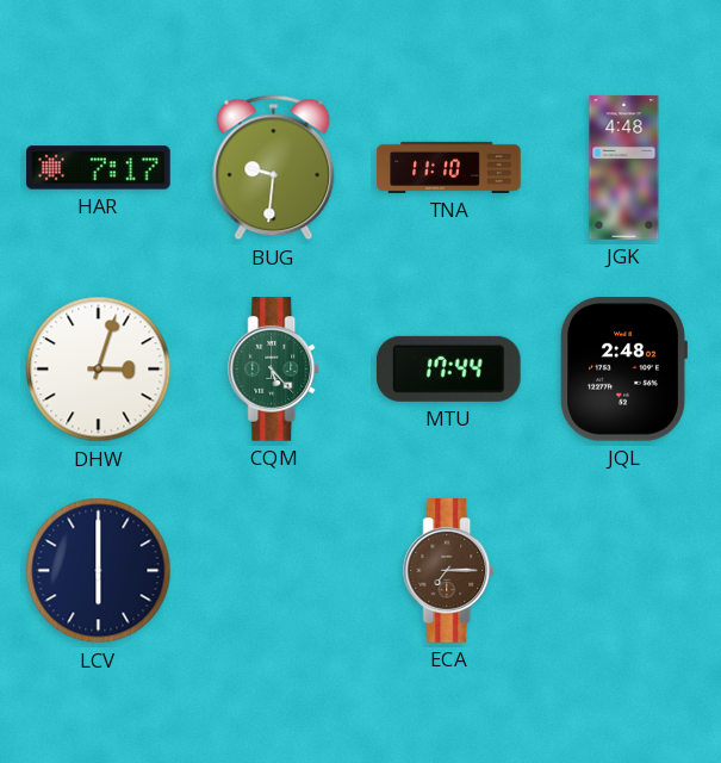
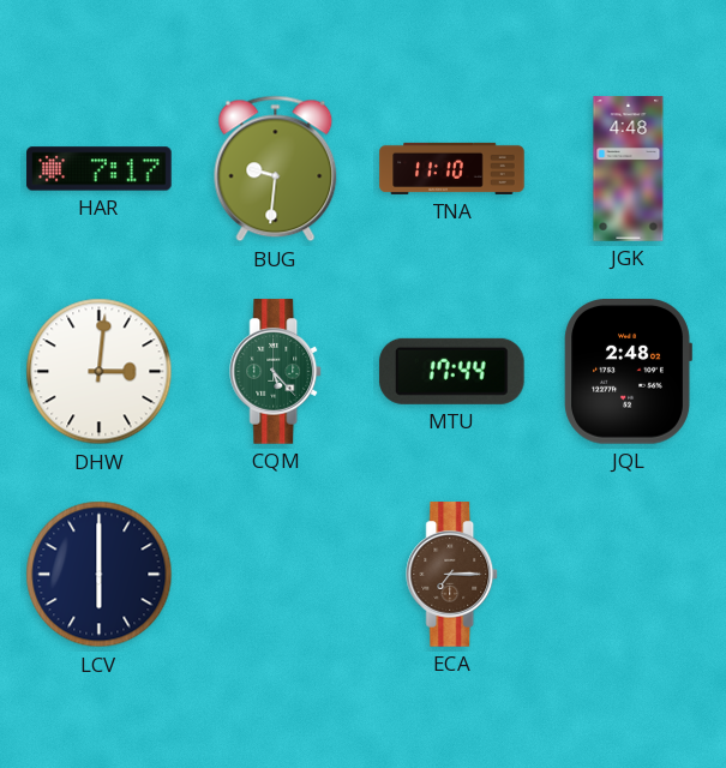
DHW: 3:03 -> 3:01 (100, 372)
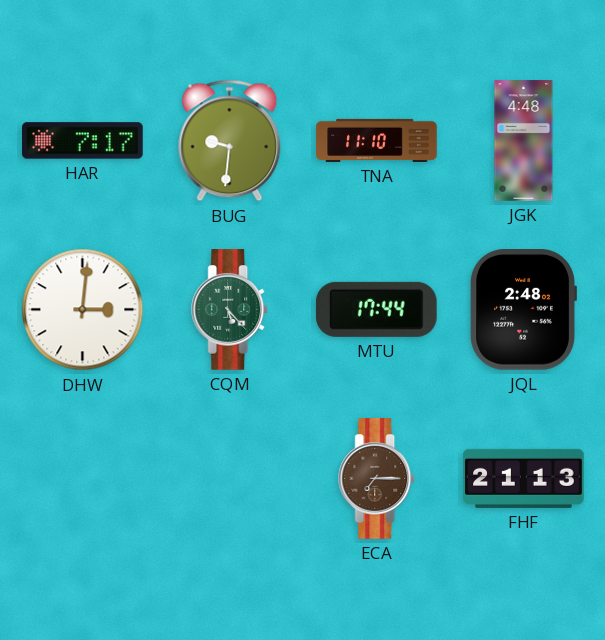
LCV: 6:00 -> none (100, 575)
FHF: none -> 21:13 (524, 478)
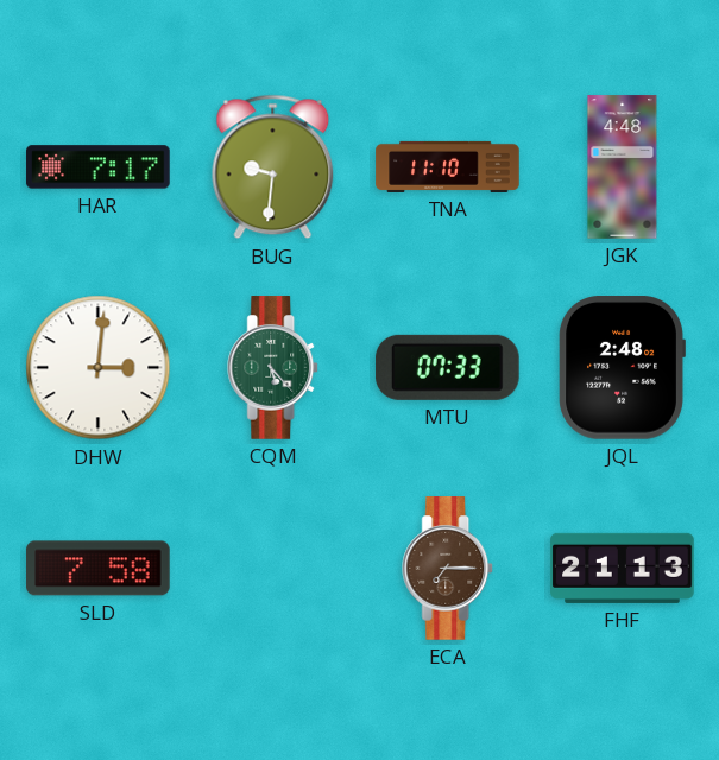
MTU: 17:44 -> 07:33 (448, 367)
SLD: none -> 7:58 (99, 569)
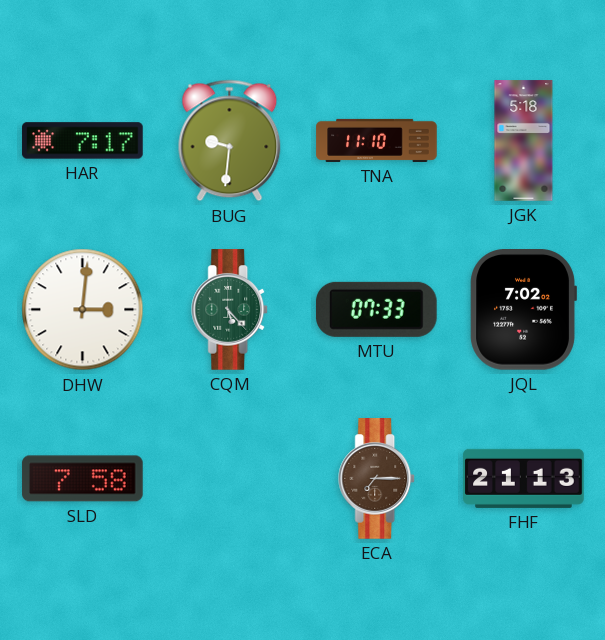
JGK: 4:48 -> 5:18 (524, 141)
JQL: 2:48 -> 7:02 (523, 310)
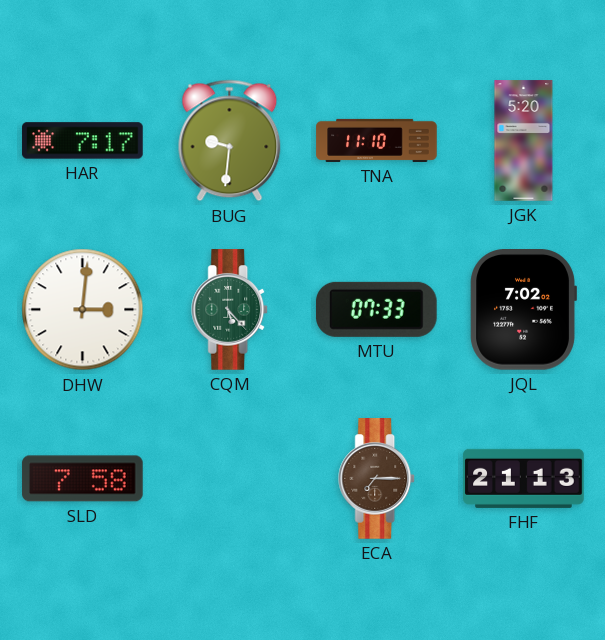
JGK: 5:18 -> 5:20 (524, 141)
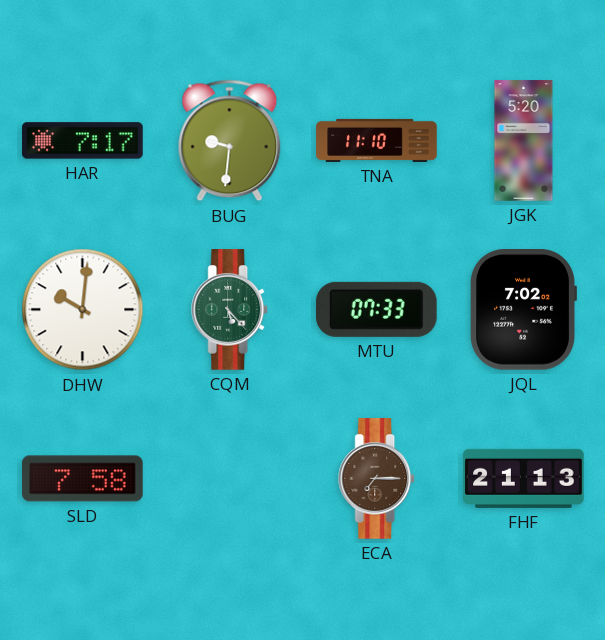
DHW: 3:01 -> 10:01 (83, 310)
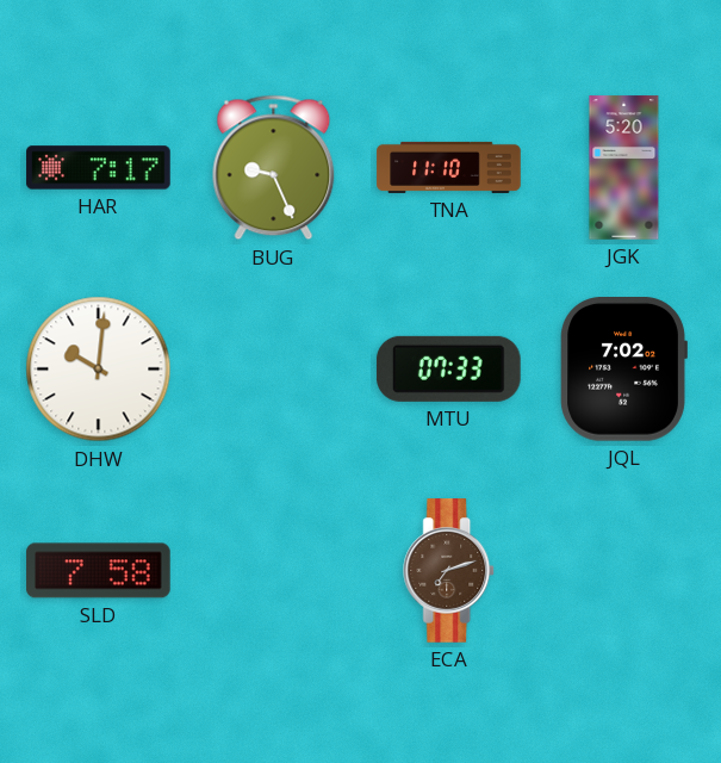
BUG: 9:31 -> 9:26 (274, 168)
CQM: 5:23 -> none (230, 310)
ECA: 7:15 -> 7:12 (449, 571)
FHF: 21:13 -> none (524, 478)
